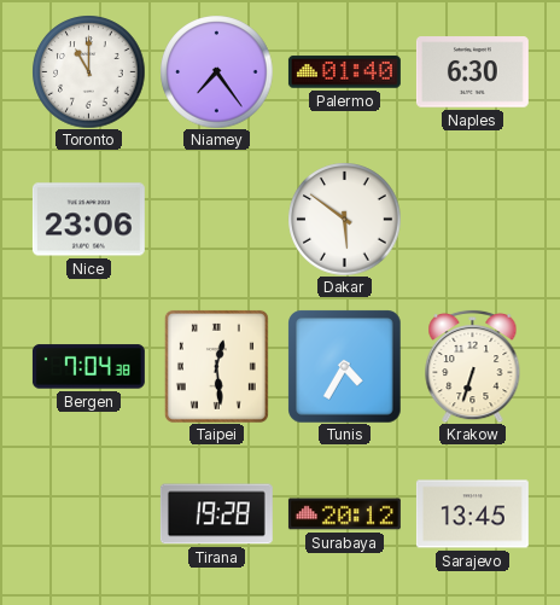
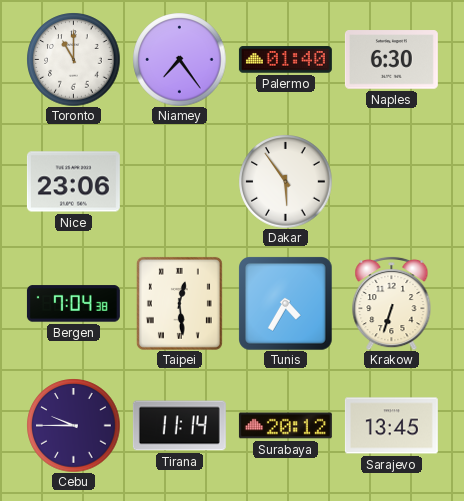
Dakar: 5:51 -> 5:54 (285, 181)
Cebu: none -> 9:45 (73, 425)
Tirana: 19:28 -> 11:14 (179, 426)
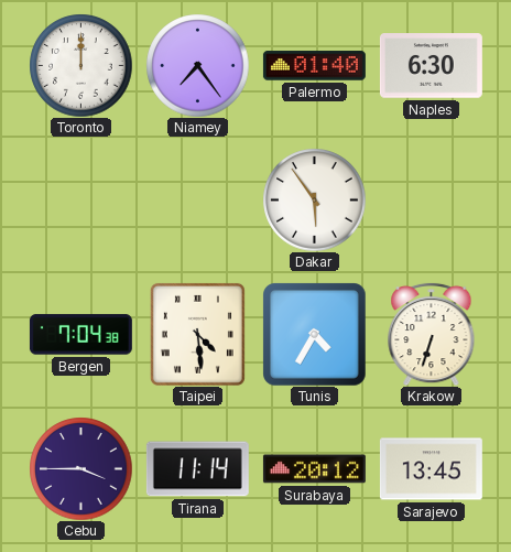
Toronto: 11:00 -> 12:00 (80, 65)
Nice: 23:06 -> none (73, 182)
Taipei: 12:29 -> 4:29 (197, 334)
Cebu: 9:45 -> 3:45 (80, 468)
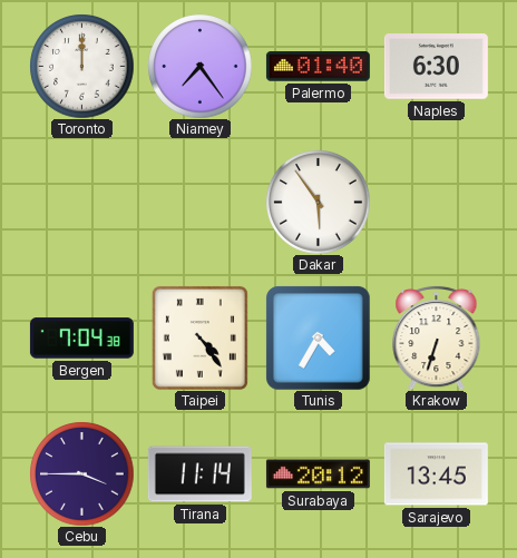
Taipei: 4:29 -> 4:24 (199, 337)
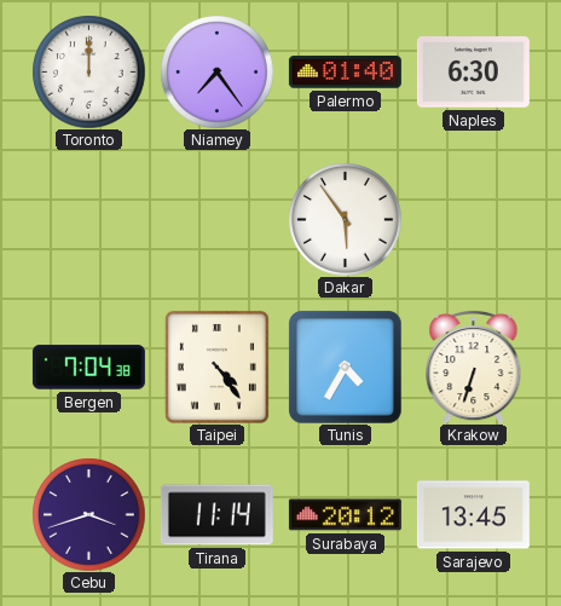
Cebu: 3:45 -> 3:42 (88, 514)
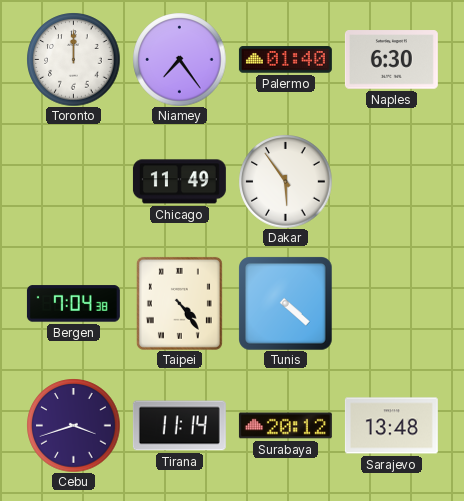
Chicago: none -> 11:49 (179, 182)
Tunis: 4:35 -> 4:22 (285, 303)
Krakow: 6:33 -> none (474, 367)
Sarajevo: 13:45 -> 13:48 (391, 426)
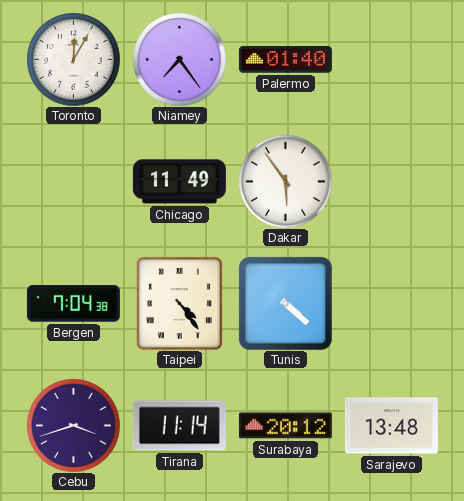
Toronto: 12:00 -> 12:05 (73, 59)
Naples: 6:30 -> none (391, 60)
